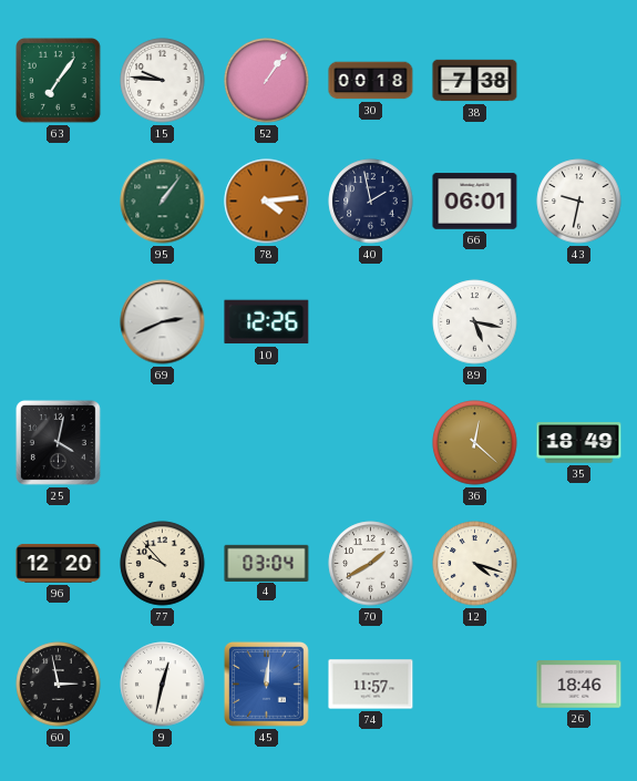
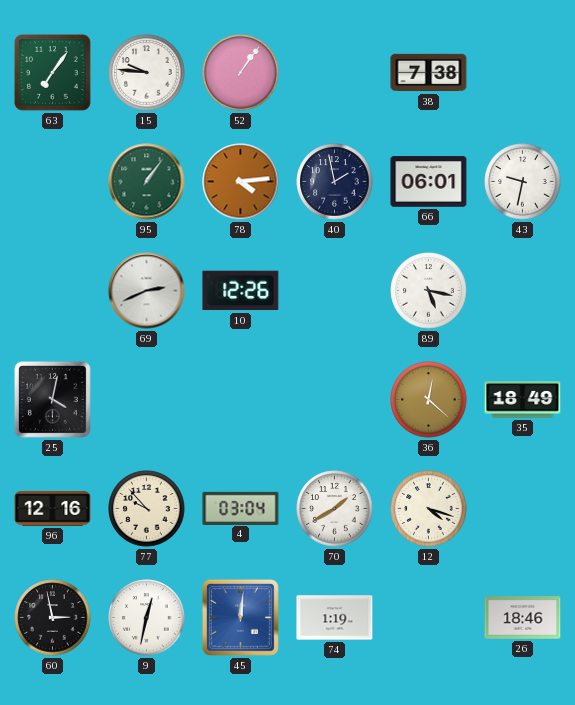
30: 00:18 -> none (371, 81)
96: 12:20 -> 12:16 (53, 508)
74: 11:57 -> 1:19 (335, 618)
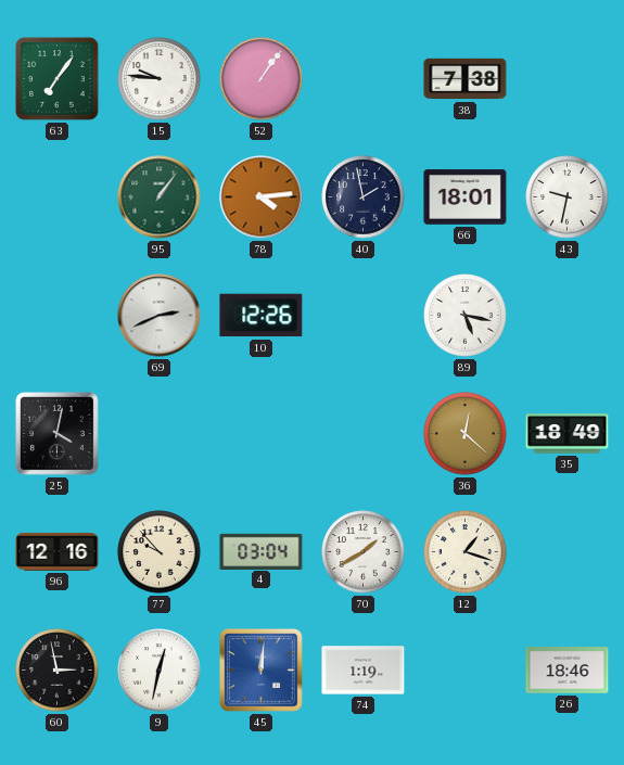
66: 06:01 -> 18:01 (466, 197)
12: 4:18 -> 1:18 (466, 552)
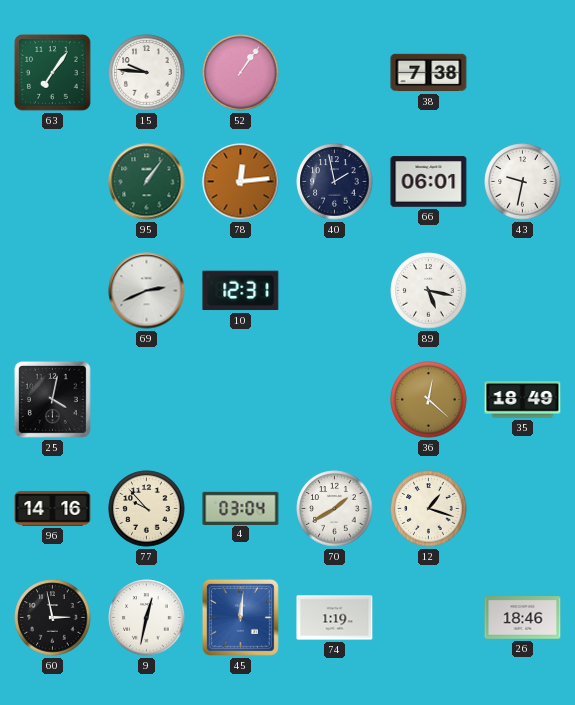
78: 4:14 -> 12:14 (241, 182)
66: 18:01 -> 06:01 (429, 182)
10: 12:26 -> 12:31 (241, 291)
96: 12:16 -> 14:16 (53, 508)
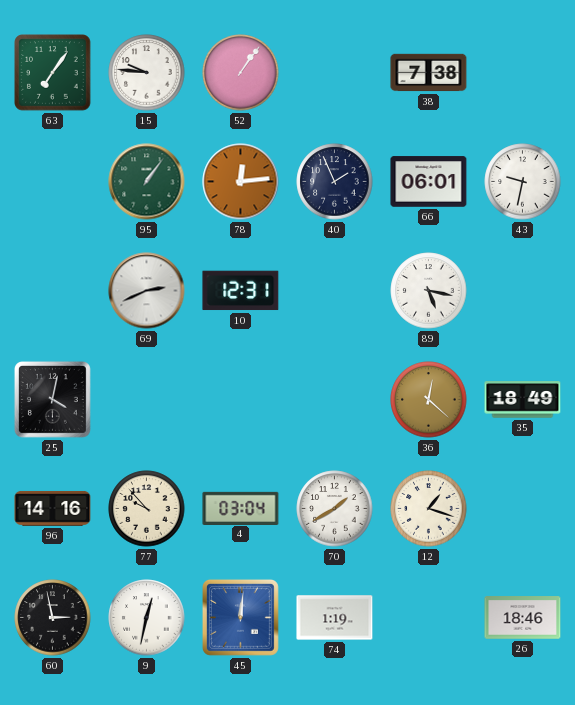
40: 1:58 -> 1:56 (335, 182)
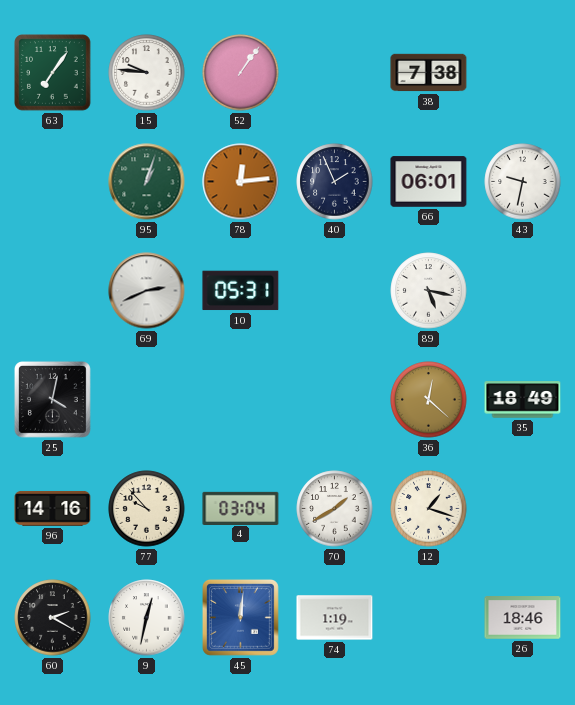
95: 1:06 -> 1:03 (147, 182)
10: 12:31 -> 05:31 (241, 291)
60: 2:58 -> 2:20 (53, 618)
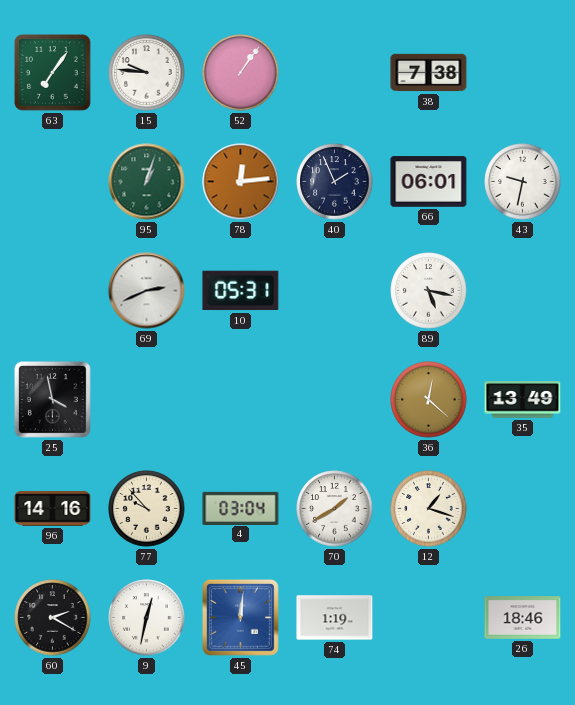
25: 4:02 -> 3:58 (52, 399)
35: 18:49 -> 13:49 (523, 400)
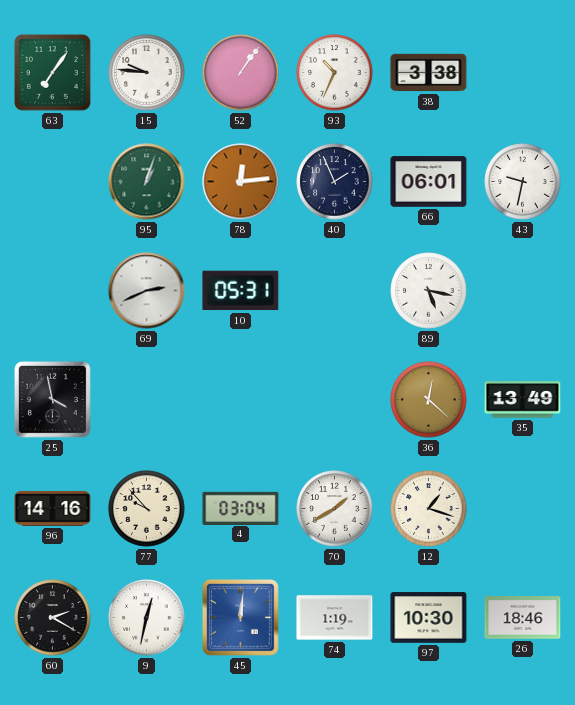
93: none -> 10:34 (335, 73)
38: 7:38 -> 3:38 (429, 73)
97: none -> 10:30 (429, 618)
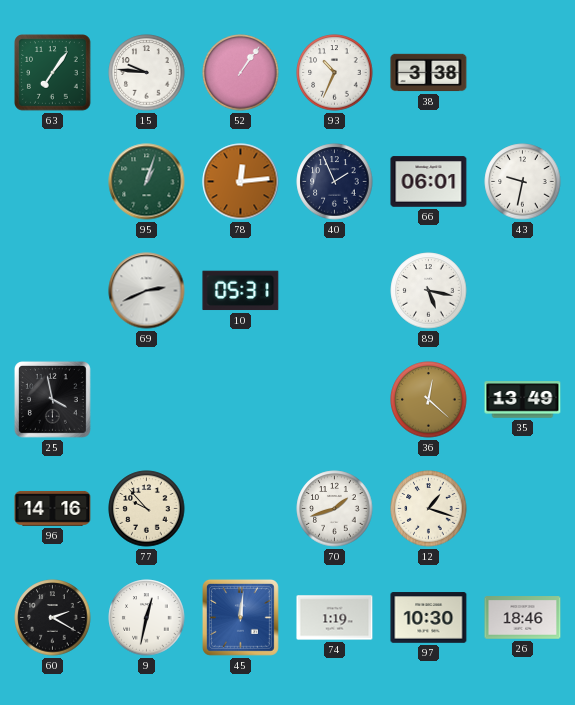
4: 03:04 -> none (241, 508)
70: 1:40 -> 1:42 (335, 509)
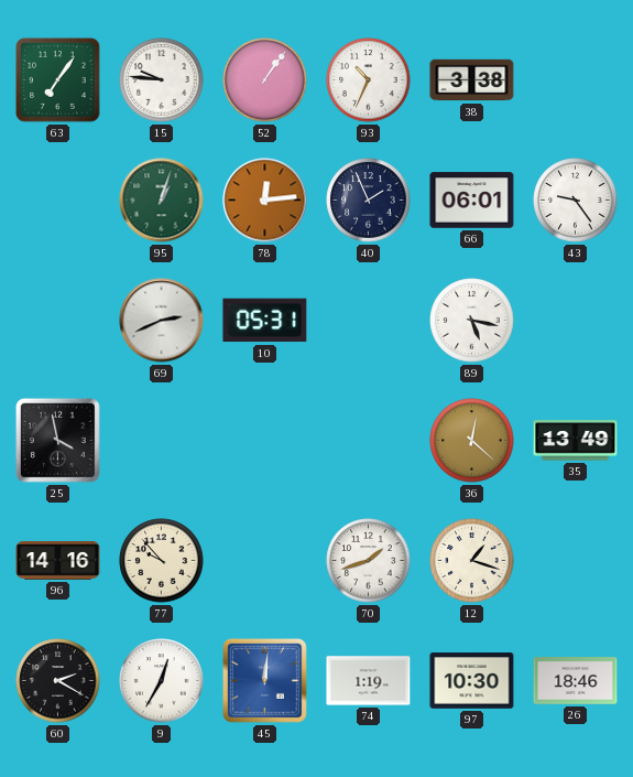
43: 9:32 -> 9:24 (576, 201)
9: 12:32 -> 12:35 (162, 681)
